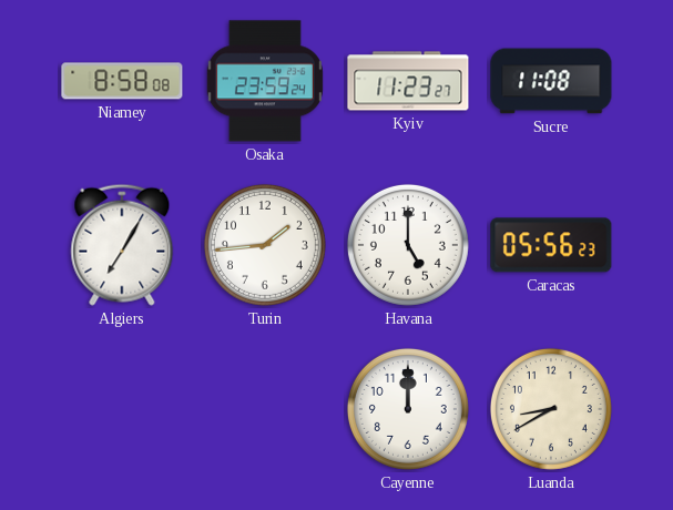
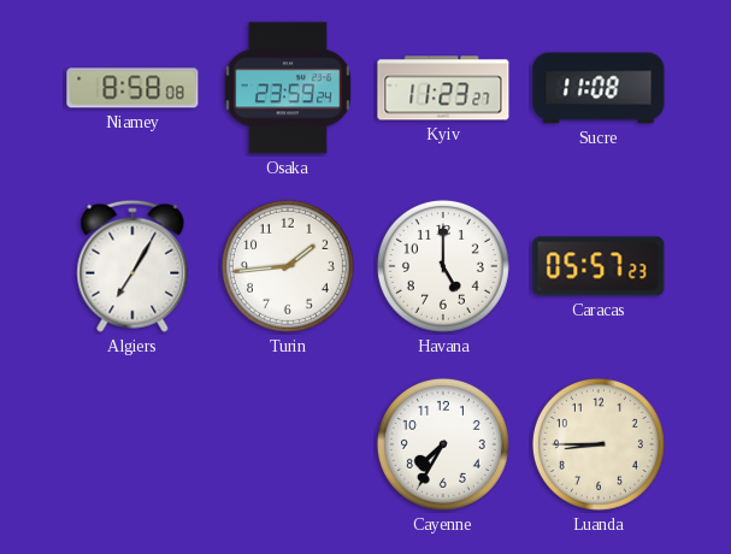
Caracas: 05:56 -> 05:57 (599, 266)
Cayenne: 12:00 -> 7:35 (443, 444)
Luanda: 8:40 -> 8:45 (599, 444)
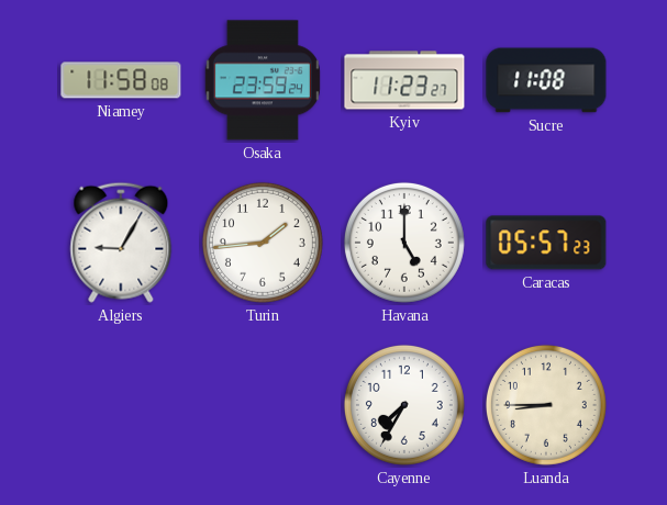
Niamey: 8:58 -> 11:58 (121, 80)
Algiers: 7:05 -> 9:05 (121, 243)
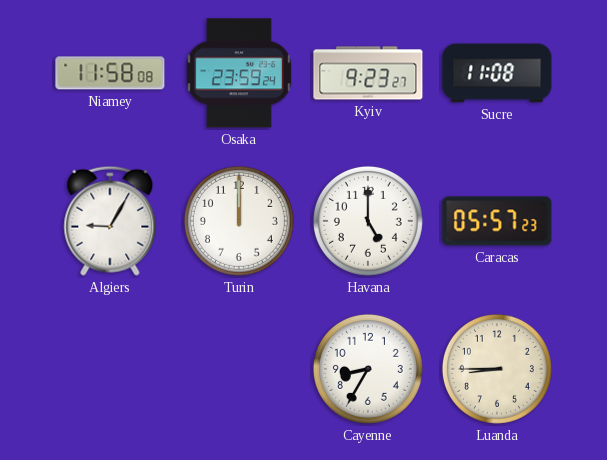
Kyiv: 11:23 -> 9:23 (368, 73)
Turin: 1:44 -> 12:00 (239, 221)
Cayenne: 7:35 -> 8:35 (368, 369)
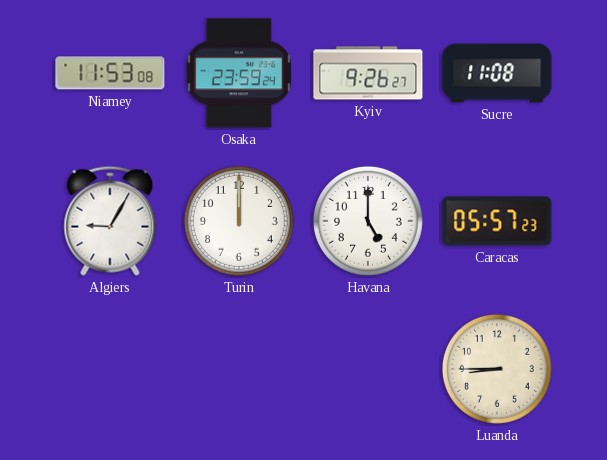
Niamey: 11:58 -> 11:53 (110, 73)
Kyiv: 9:23 -> 9:26 (368, 73)
Cayenne: 8:35 -> none (368, 369)
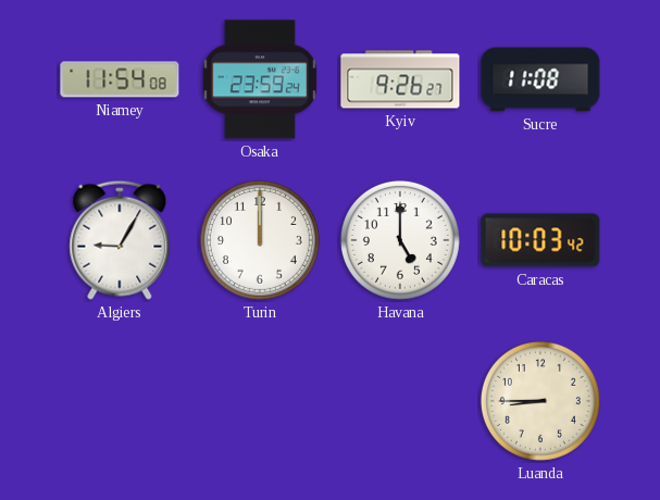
Niamey: 11:53 -> 11:54 (120, 79)
Caracas: 05:57 -> 10:03 (540, 240)
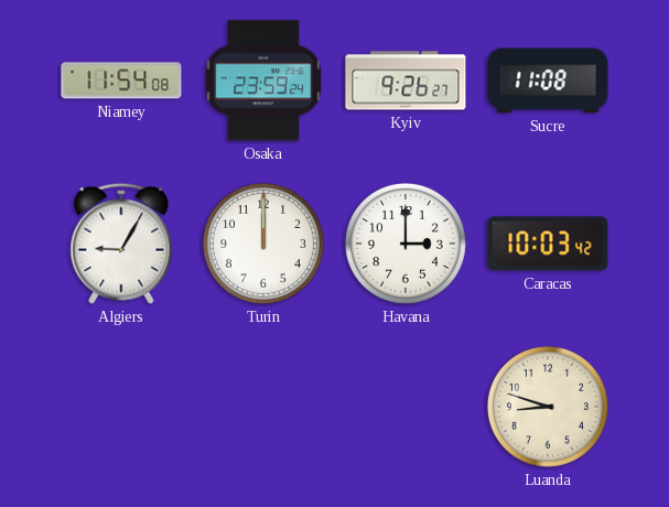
Havana: 5:00 -> 3:00 (406, 244)
Luanda: 8:45 -> 8:48 (548, 407)
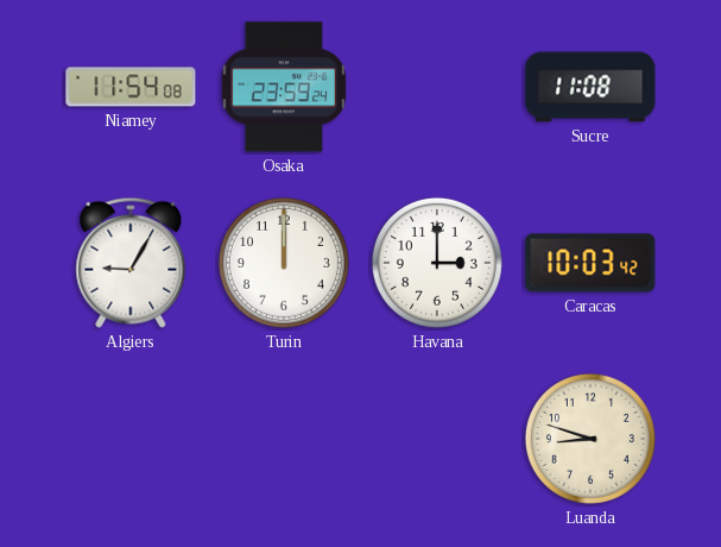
Kyiv: 9:26 -> none (406, 80)
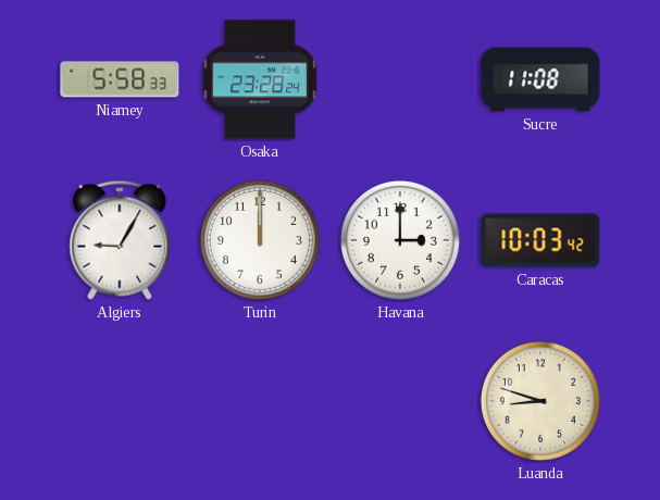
Niamey: 11:54 -> 5:58 (120, 79)
Osaka: 23:59 -> 23:28 (260, 79)
